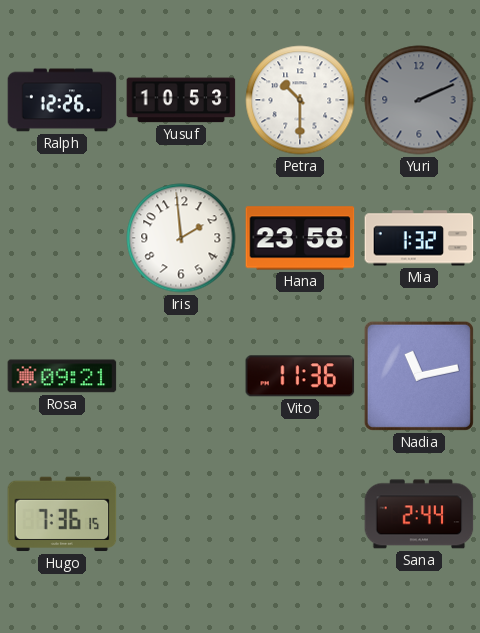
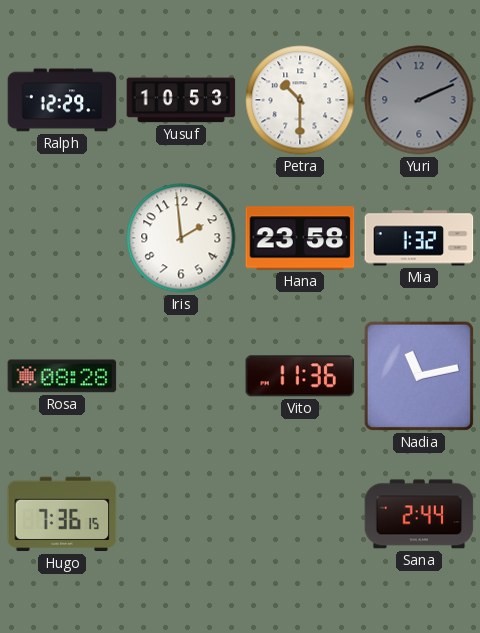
Ralph: 12:26 -> 12:29 (62, 100)
Rosa: 09:21 -> 08:28 (62, 376)
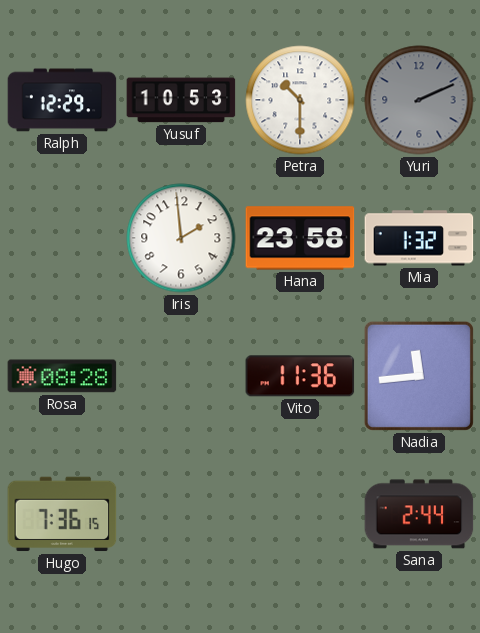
Nadia: 11:13 -> 11:44 (419, 376)
